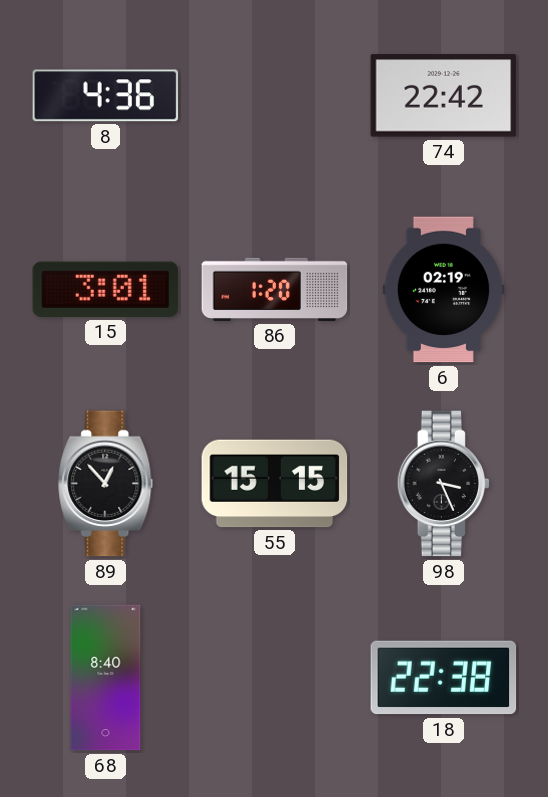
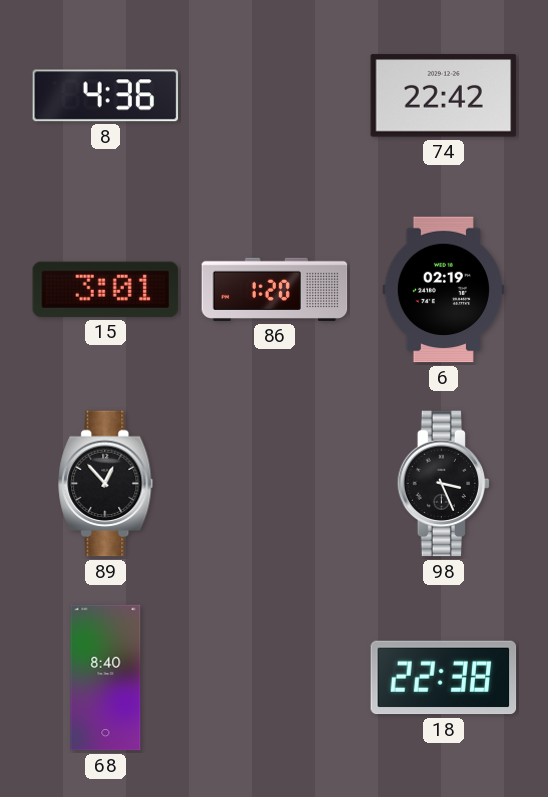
55: 15:15 -> none (275, 484)
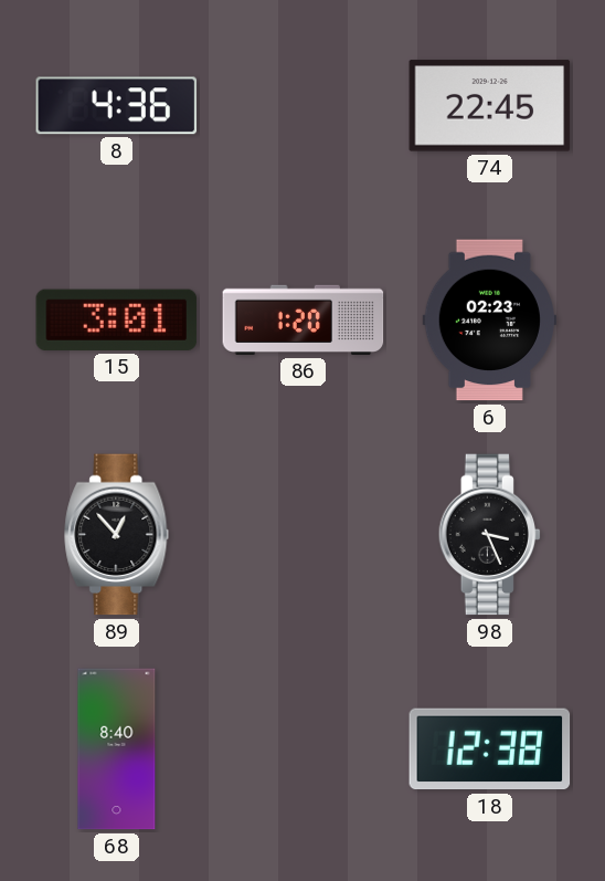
74: 22:42 -> 22:45 (490, 106)
6: 02:19 -> 02:23 (489, 321)
18: 22:38 -> 12:38 (490, 749)
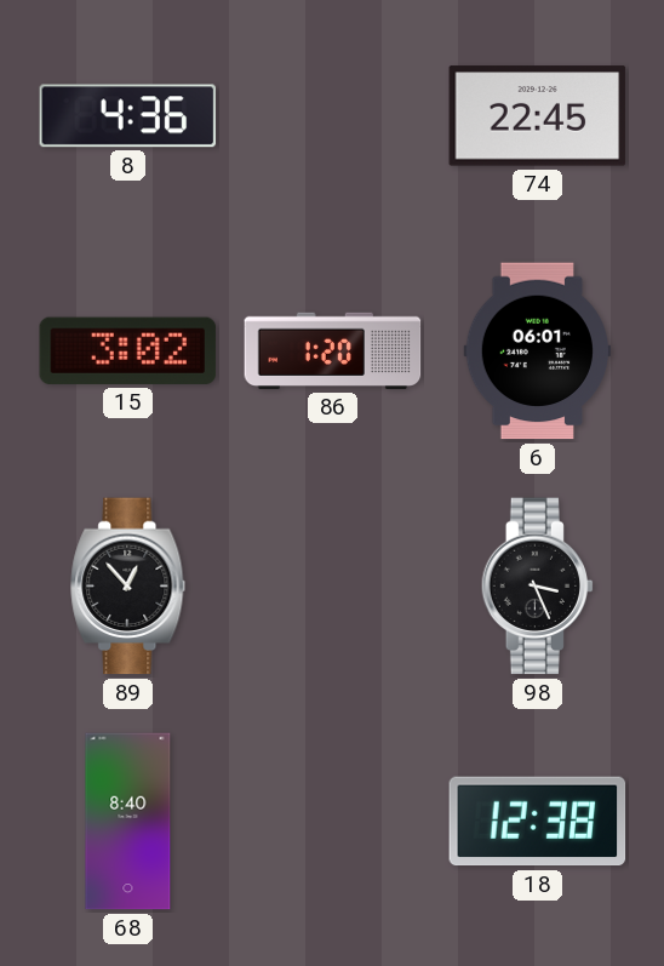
15: 3:01 -> 3:02 (128, 350)
6: 02:23 -> 06:01 (537, 351)
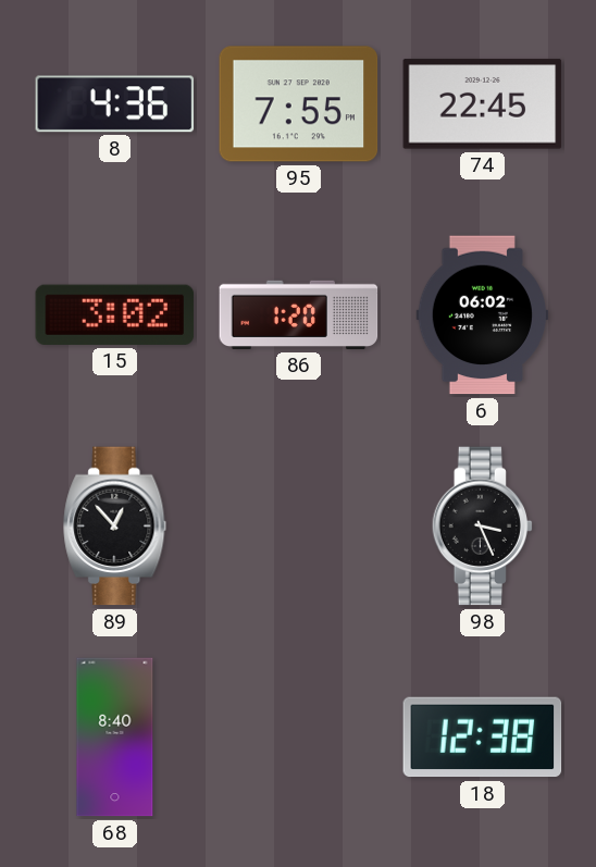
95: none -> 7:55 (299, 104)
6: 06:01 -> 06:02 (482, 315)
